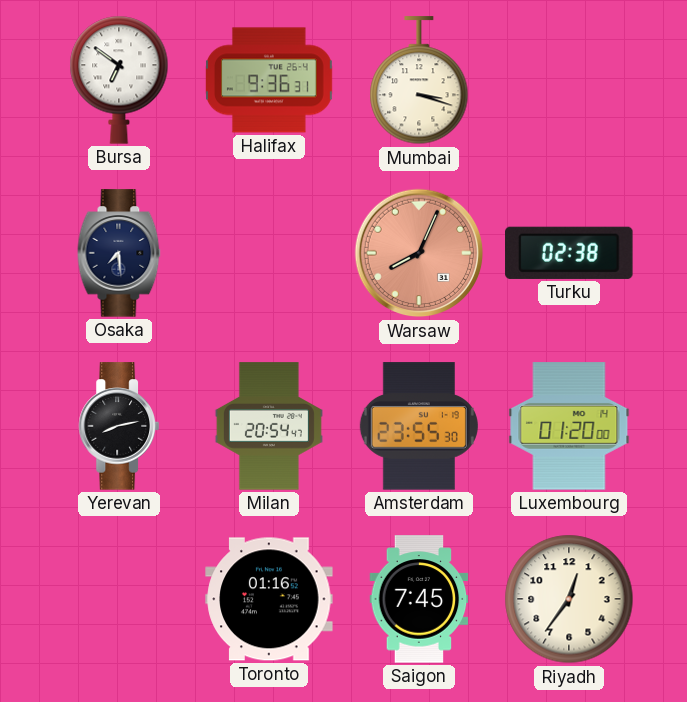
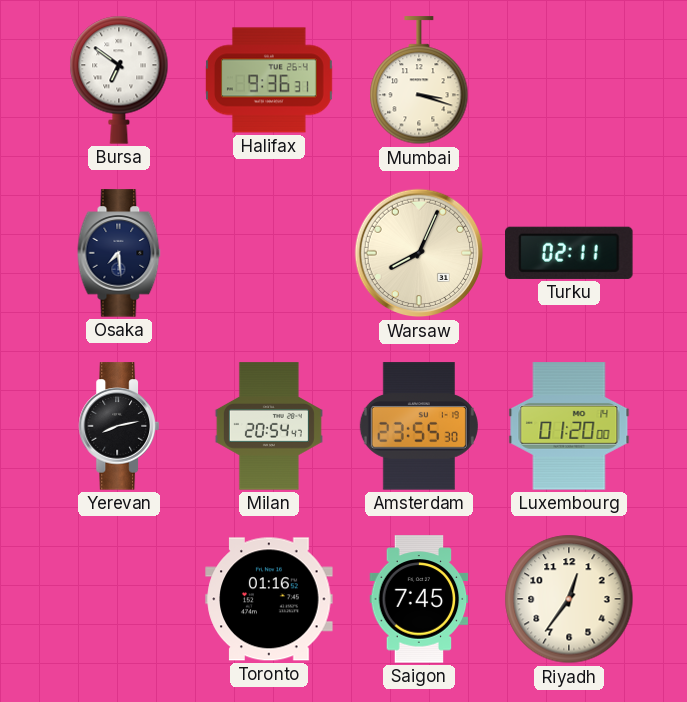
Warsaw dial: salmon -> cream (419, 253)
Turku: 02:38 -> 02:11 (569, 253)
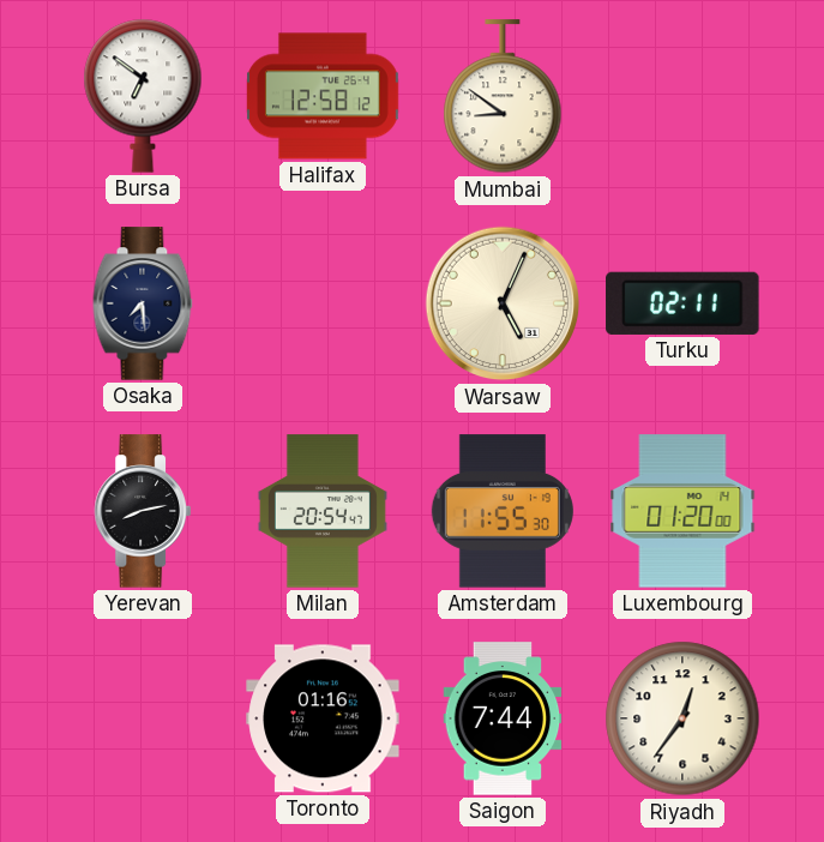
Halifax: 9:36 -> 12:58 (324, 96)
Mumbai: 3:18 -> 8:51 (503, 97)
Warsaw: 8:04 -> 5:04 (503, 303)
Amsterdam: 23:55 -> 11:55 (503, 511)
Saigon: 7:45 -> 7:44 (503, 718)
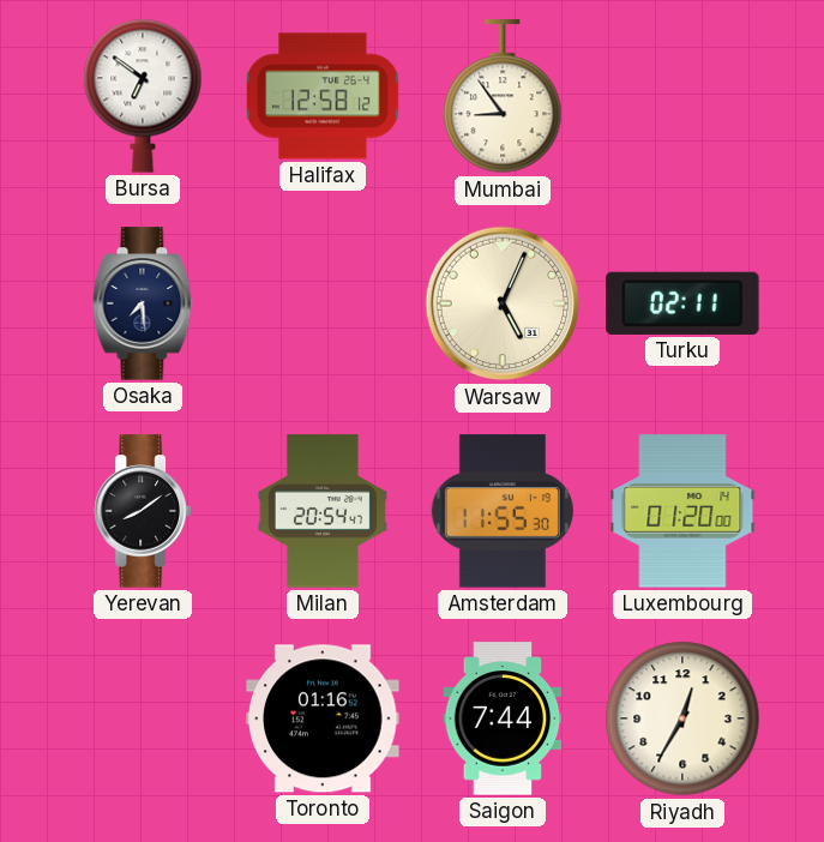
Mumbai: 8:51 -> 8:54 (503, 97)
Yerevan: 8:13 -> 8:09 (143, 511)
Riyadh: 12:36 -> 12:35 (682, 718)
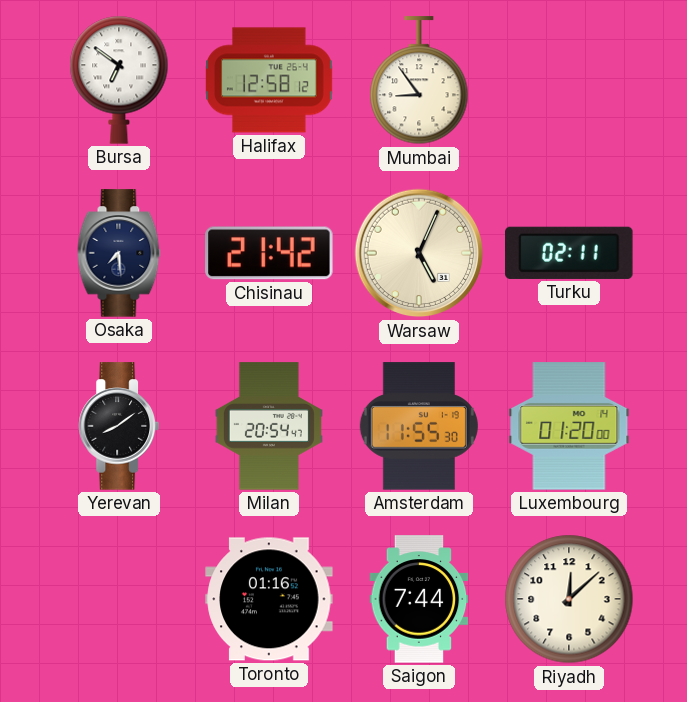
Chisinau: none -> 21:42 (269, 253)
Riyadh: 12:35 -> 12:08 (569, 599)
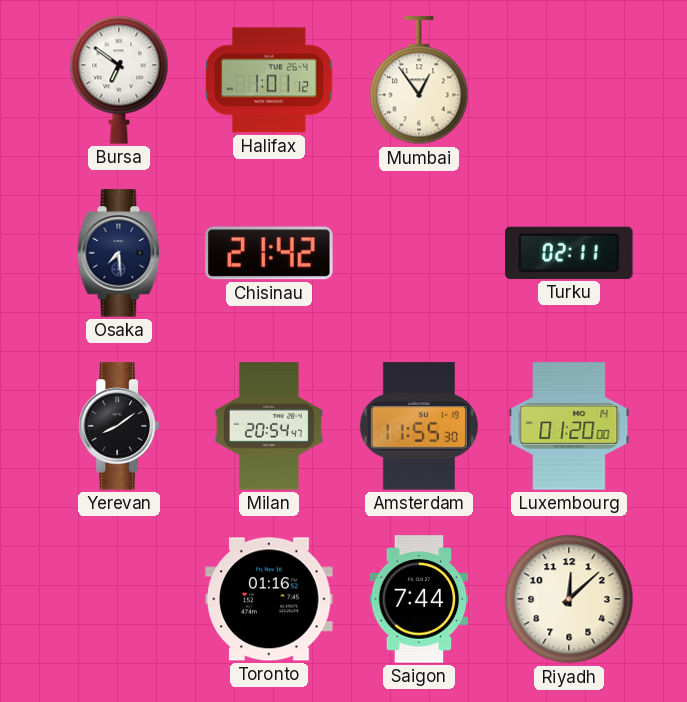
Halifax: 12:58 -> 1:01 (270, 80)
Mumbai: 8:54 -> 12:54 (419, 81)
Warsaw: 5:04 -> none (419, 253)
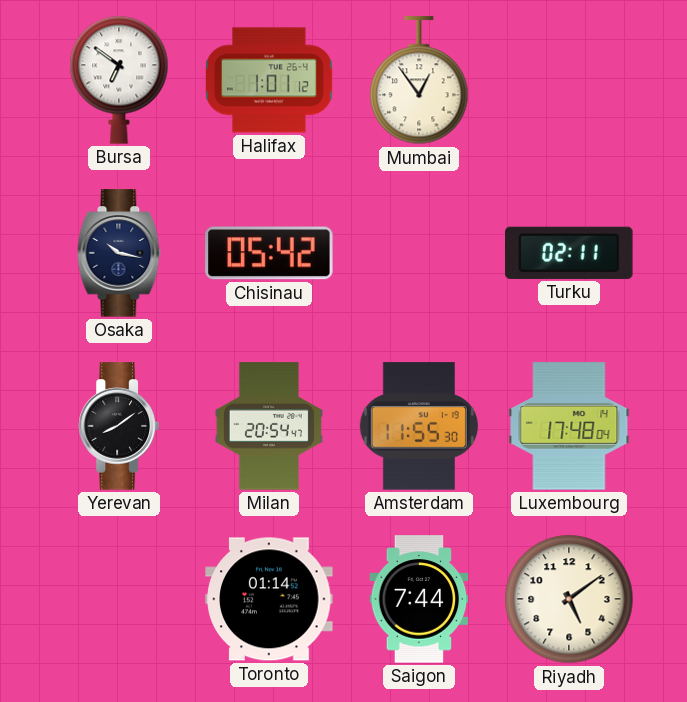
Osaka: 7:29 -> 10:17 (119, 253)
Chisinau: 21:42 -> 05:42 (269, 253)
Luxembourg: 01:20 -> 17:48 (569, 426)
Toronto: 01:16 -> 01:14 (269, 599)
Riyadh: 12:08 -> 5:09 (569, 599)
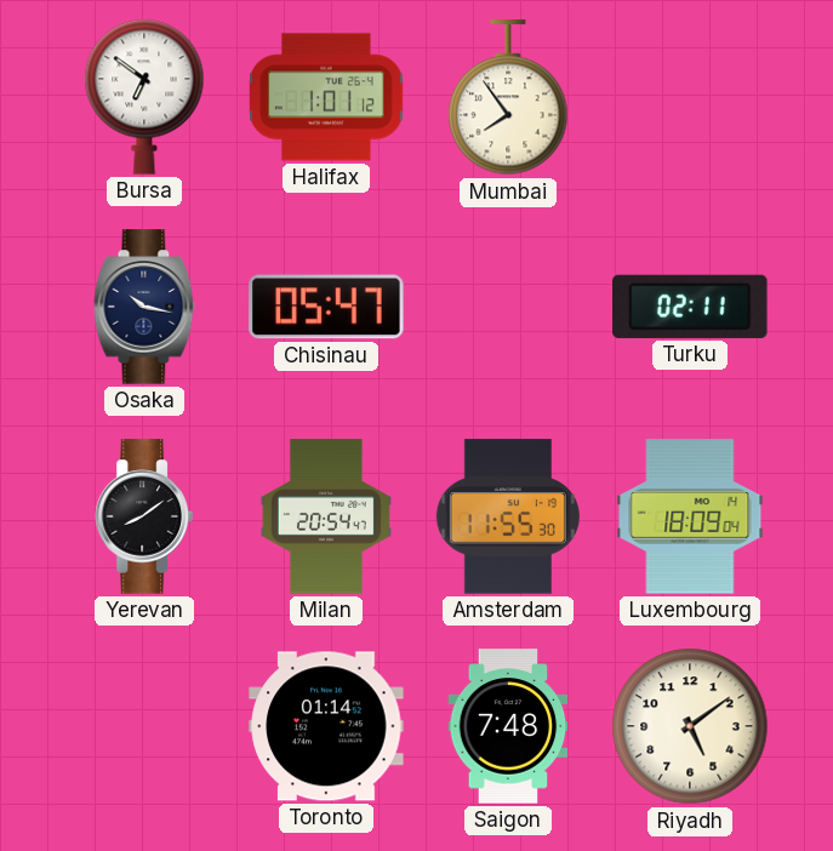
Mumbai: 12:54 -> 7:54 (508, 98)
Chisinau: 05:42 -> 05:47 (326, 307)
Luxembourg: 17:48 -> 18:09 (690, 516)
Saigon: 7:44 -> 7:48 (508, 726)
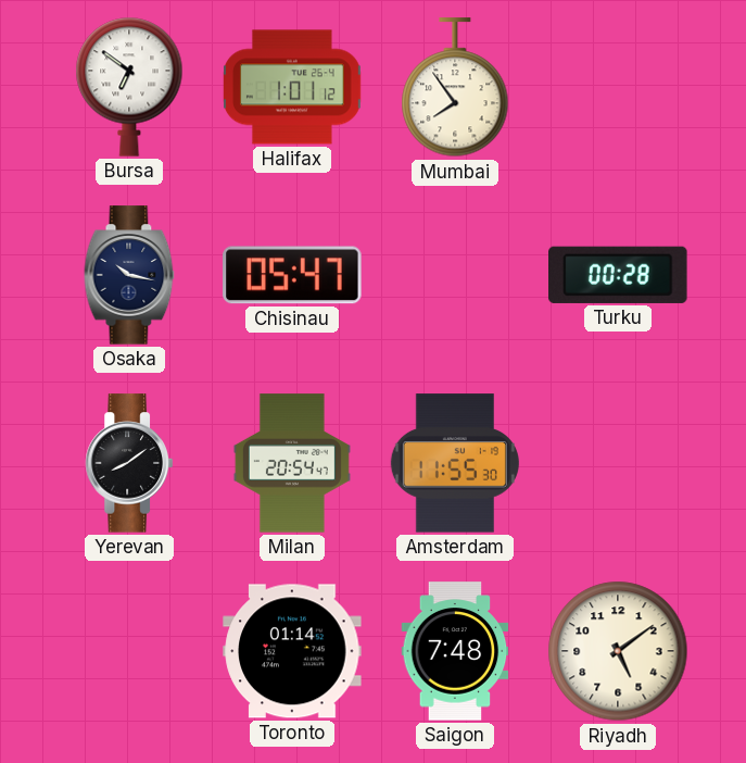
Turku: 02:11 -> 00:28 (618, 275)
Luxembourg: 18:09 -> none (690, 516)
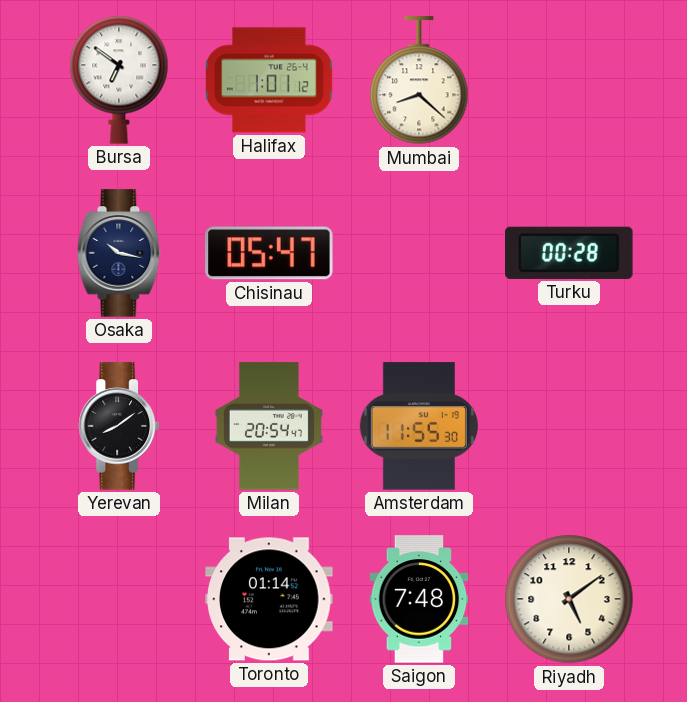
Mumbai: 7:54 -> 8:22 (419, 81)
